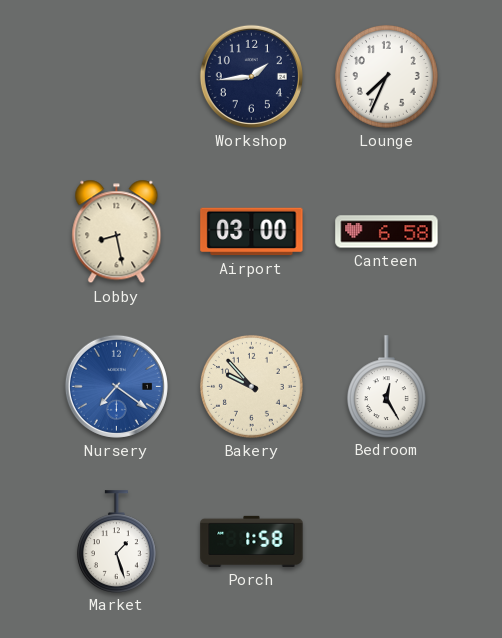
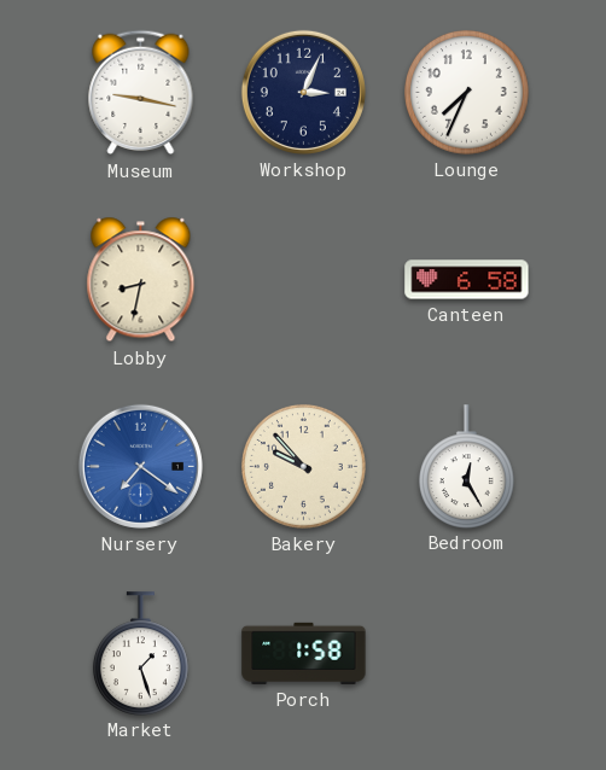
Museum: none -> 9:17 (141, 93)
Workshop: 1:44 -> 3:04 (303, 92)
Lobby: 8:28 -> 8:32 (141, 280)
Airport: 03:00 -> none (252, 232)
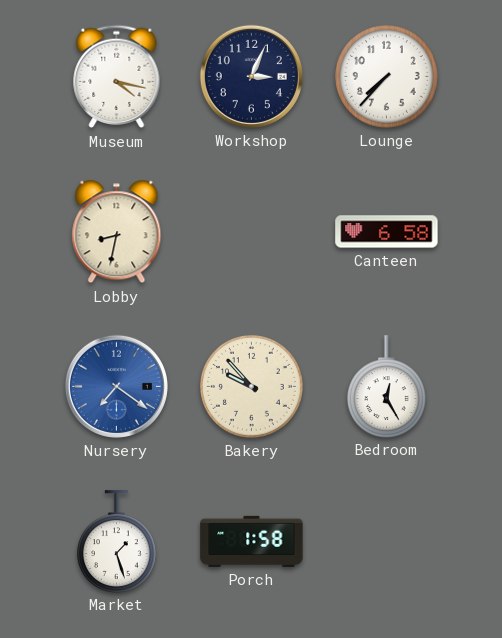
Museum: 9:17 -> 4:17 (117, 77)
Lounge: 7:34 -> 7:37 (387, 77)
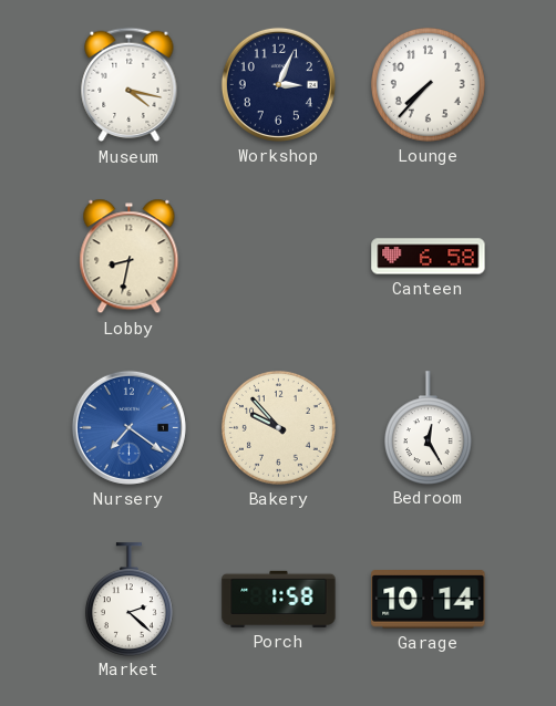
Market: 1:27 -> 2:22 (128, 599)
Garage: none -> 10:14 (429, 600)
